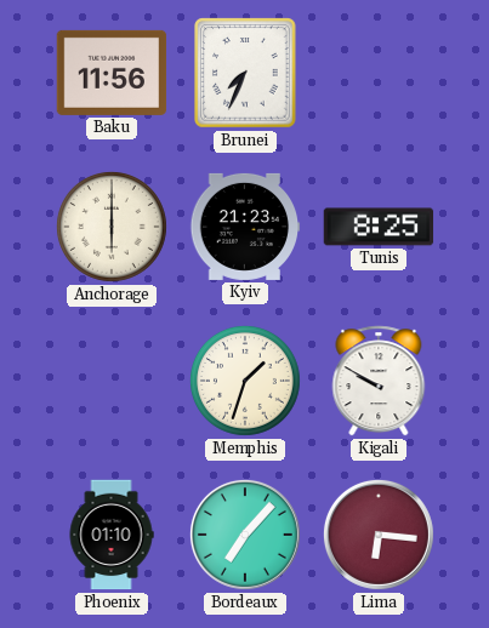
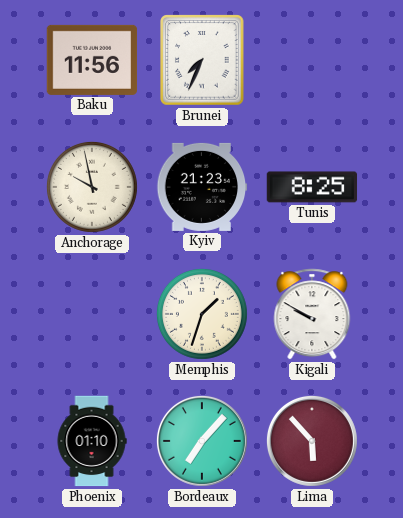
Anchorage: 6:00 -> 9:58 (92, 187)
Lima: 6:16 -> 5:53 (312, 441)
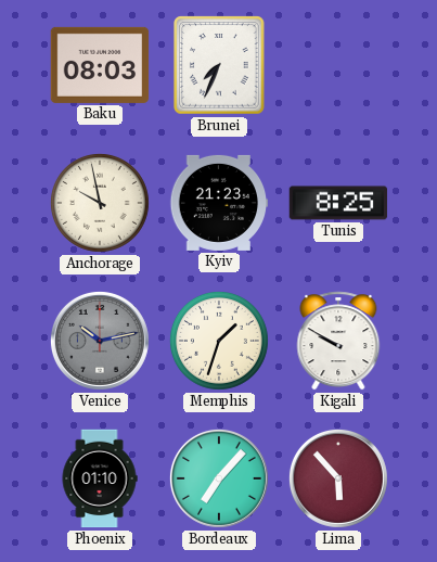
Baku: 11:56 -> 08:03 (100, 65)
Venice: none -> 10:13 (100, 341)
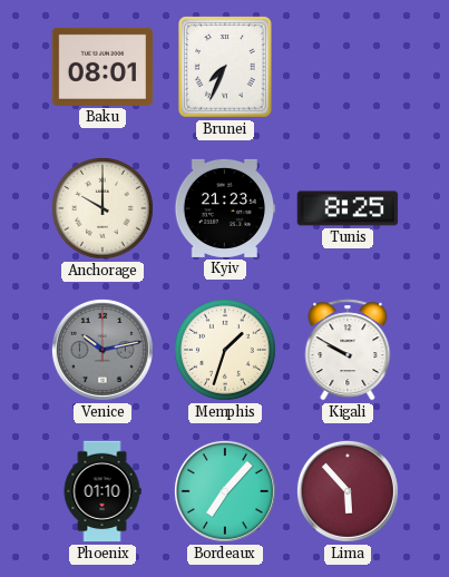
Baku: 08:03 -> 08:01 (103, 67)
Anchorage: 9:58 -> 10:00 (103, 208)
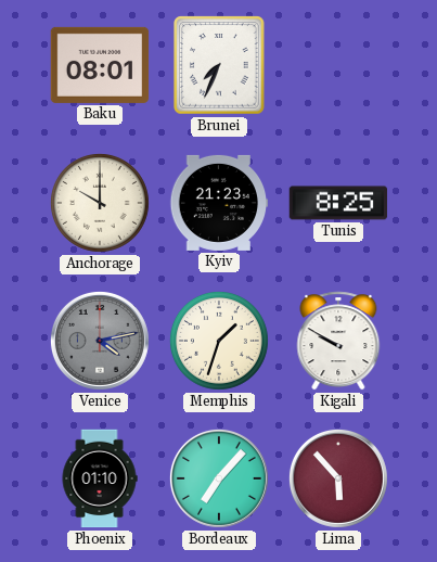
Venice: 10:13 -> 4:13 (100, 341)
